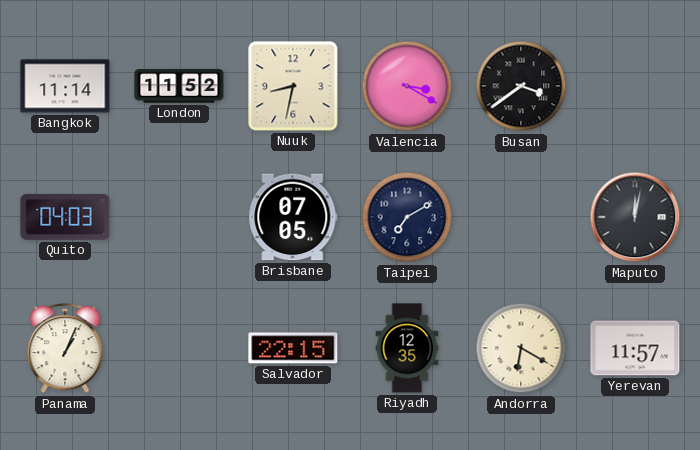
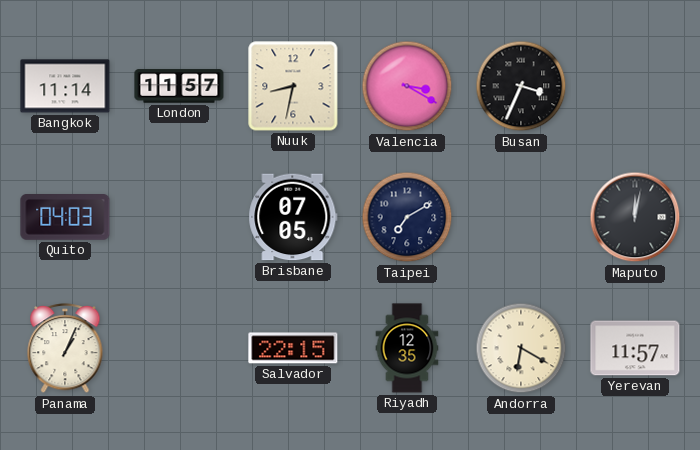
London: 11:52 -> 11:57 (179, 86)
Busan: 3:39 -> 3:34 (521, 86)
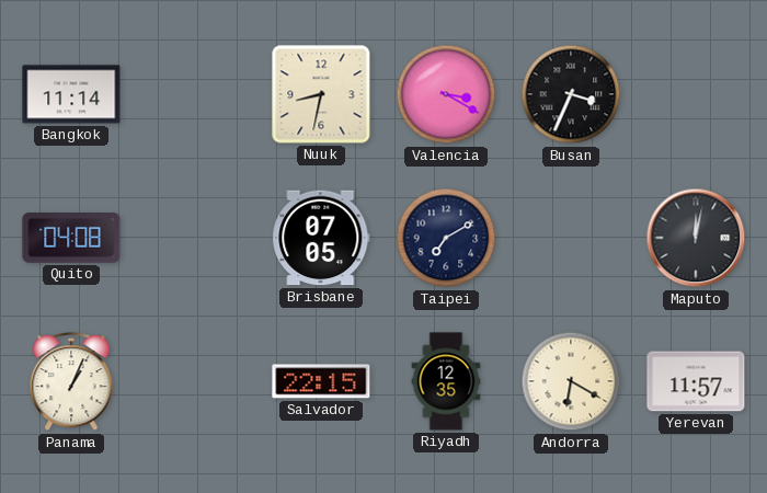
London: 11:57 -> none (179, 86)
Quito: 04:03 -> 04:08 (71, 239)
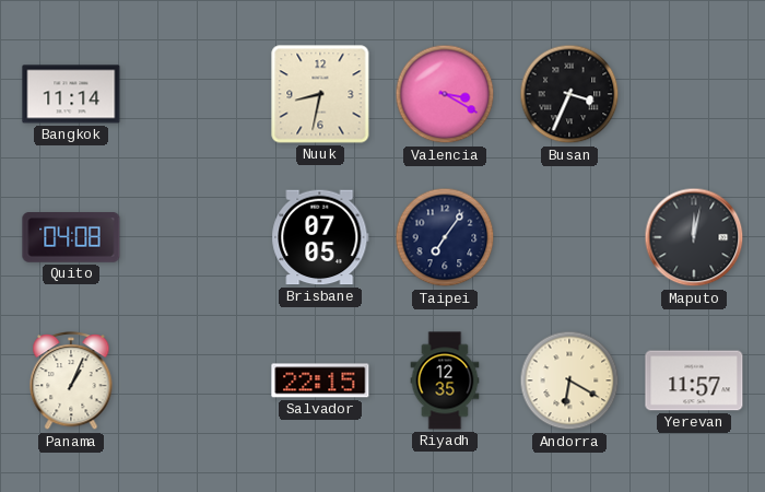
Taipei: 7:10 -> 7:06 (445, 237)
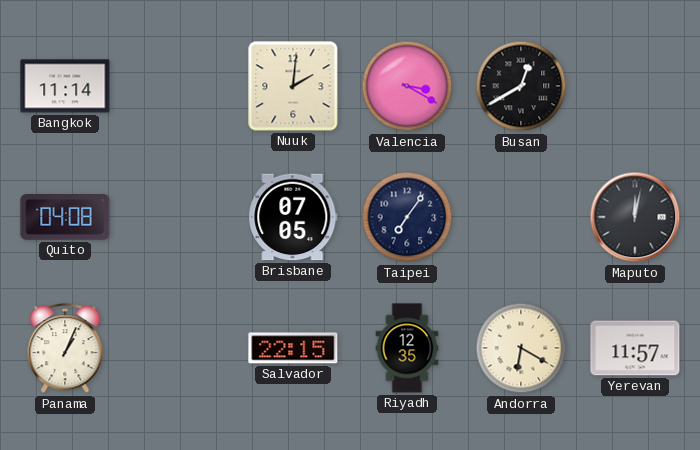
Nuuk: 8:32 -> 2:01 (293, 86)
Busan: 3:34 -> 12:40 (521, 86)
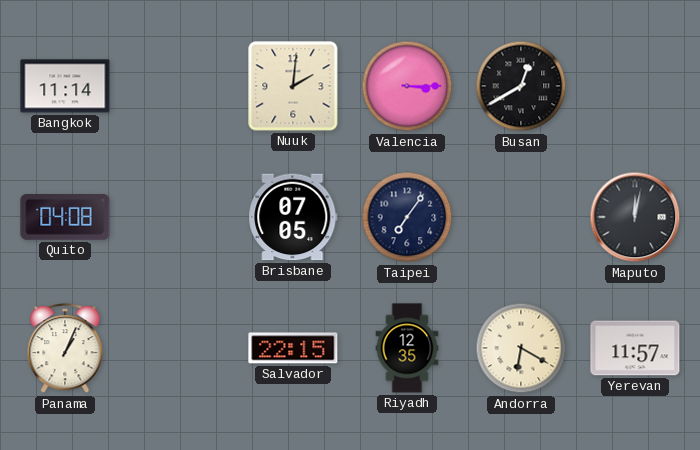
Valencia: 3:20 -> 3:15 (407, 86)
